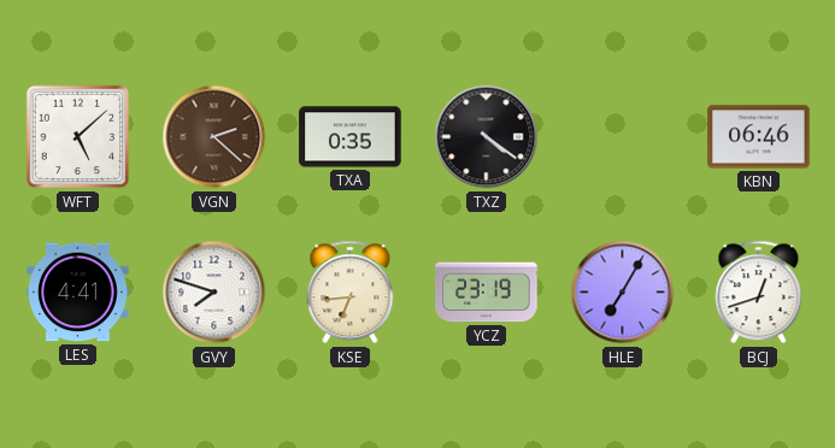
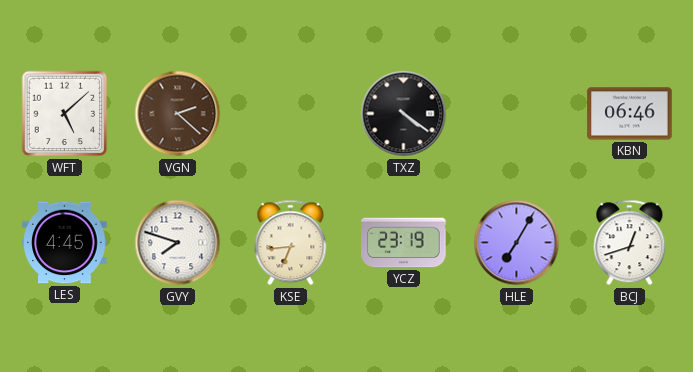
TXA: 0:35 -> none (351, 137)
LES: 4:41 -> 4:45 (65, 243)
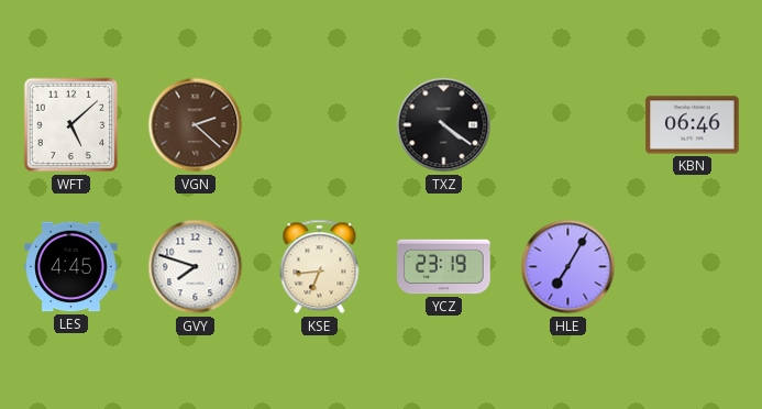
BCJ: 12:42 -> none (630, 243)
